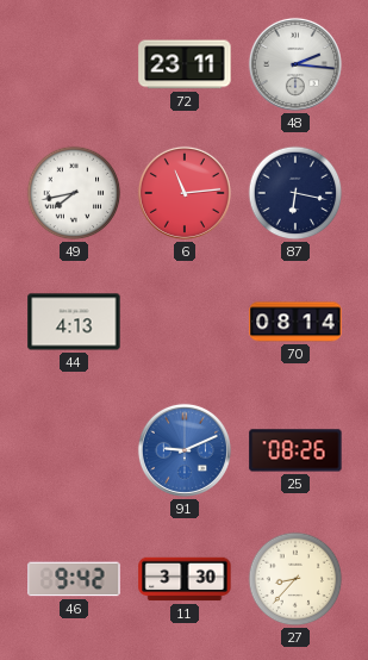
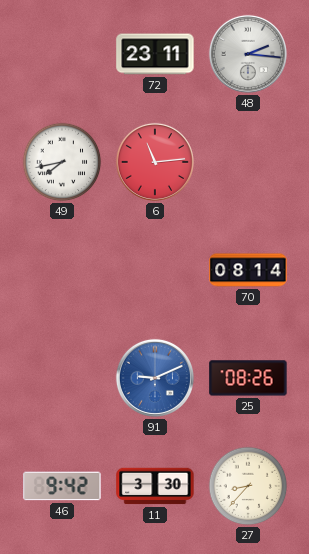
87: 6:17 -> none (295, 193)
44: 4:13 -> none (74, 322)
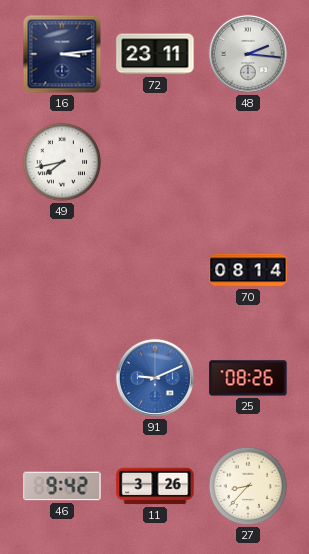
16: none -> 3:14 (62, 54)
6: 11:14 -> none (155, 162)
11: 3:30 -> 3:26 (155, 486)
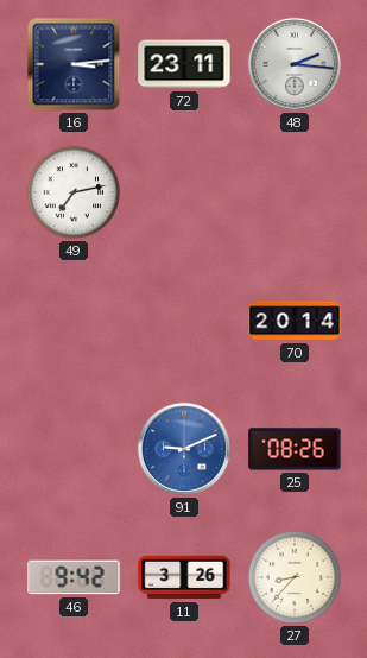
49: 7:43 -> 7:13 (74, 192)
70: 08:14 -> 20:14 (295, 321)
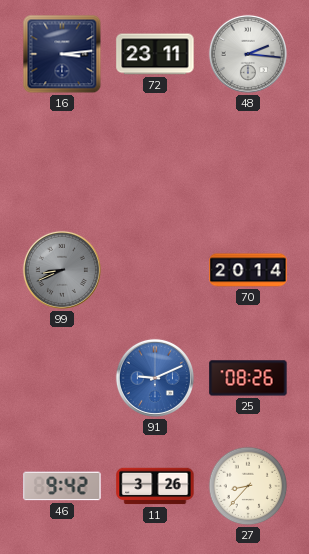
49: 7:13 -> none (74, 192)
99: none -> 8:41 (62, 270)
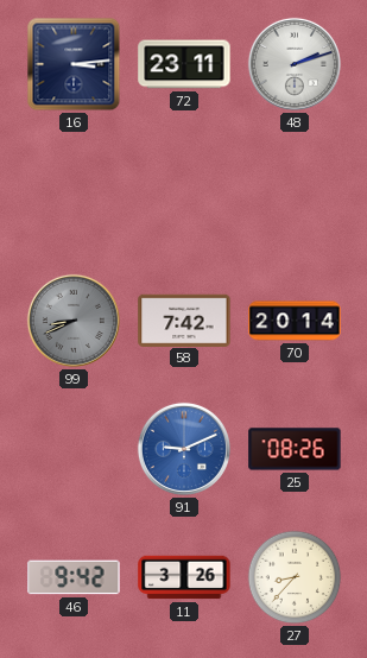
48: 2:16 -> 2:12 (295, 64)
58: none -> 7:42 (184, 319)
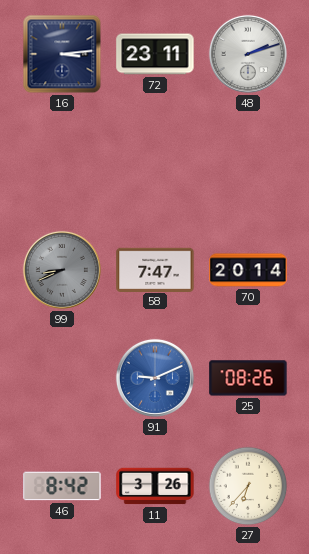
58: 7:42 -> 7:47 (155, 269)
46: 9:42 -> 8:42 (62, 486)
27: 8:37 -> 6:37 (248, 486)
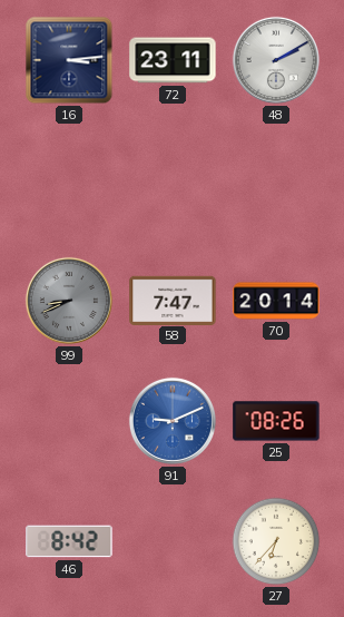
48: 2:12 -> 2:10 (276, 60)
11: 3:26 -> none (155, 486)
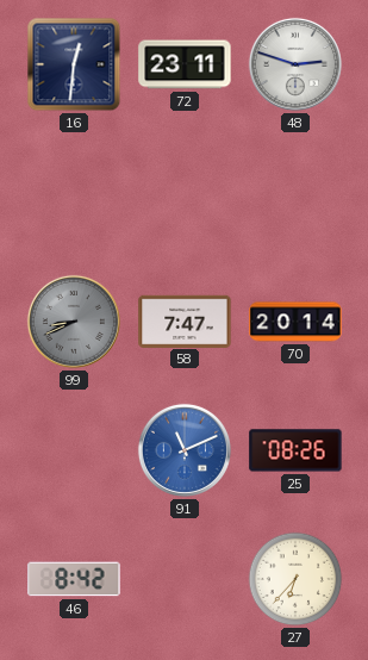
16: 3:14 -> 12:31 (74, 64)
48: 2:10 -> 2:48 (295, 64)
91: 9:11 -> 11:11 (185, 450)
